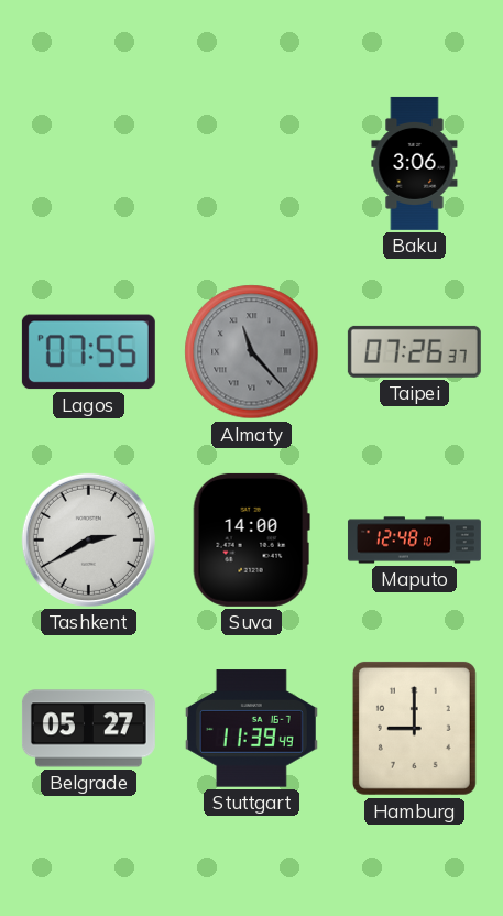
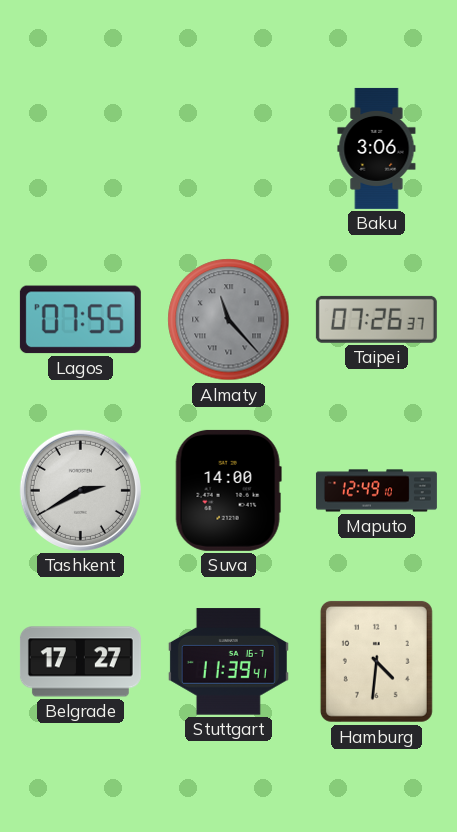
Maputo: 12:48 -> 12:49 (376, 491)
Belgrade: 05:27 -> 17:27 (80, 662)
Stuttgart: 11:39:49 -> 11:39:41 (228, 662)
Hamburg: 9:00 -> 4:31 (376, 661)
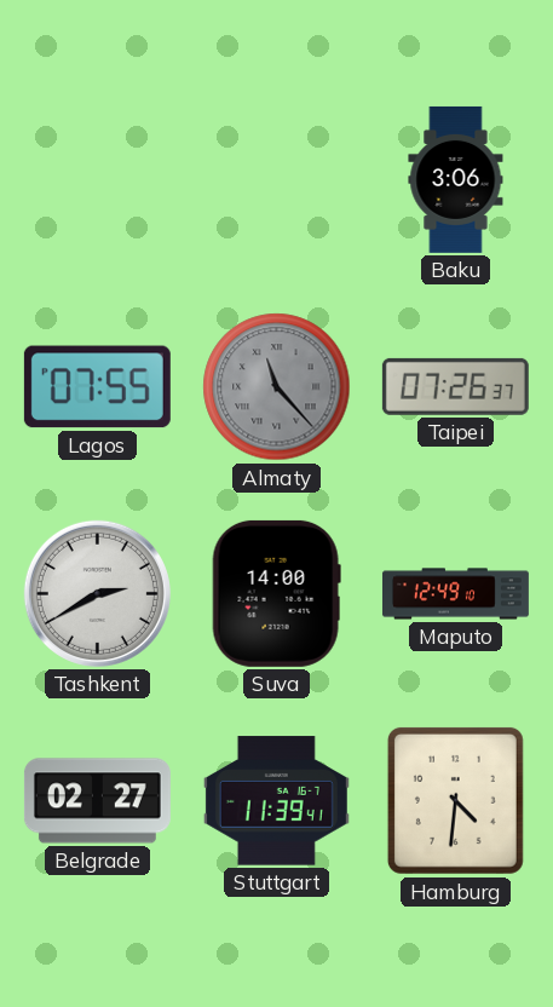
Belgrade: 17:27 -> 02:27 (97, 801)
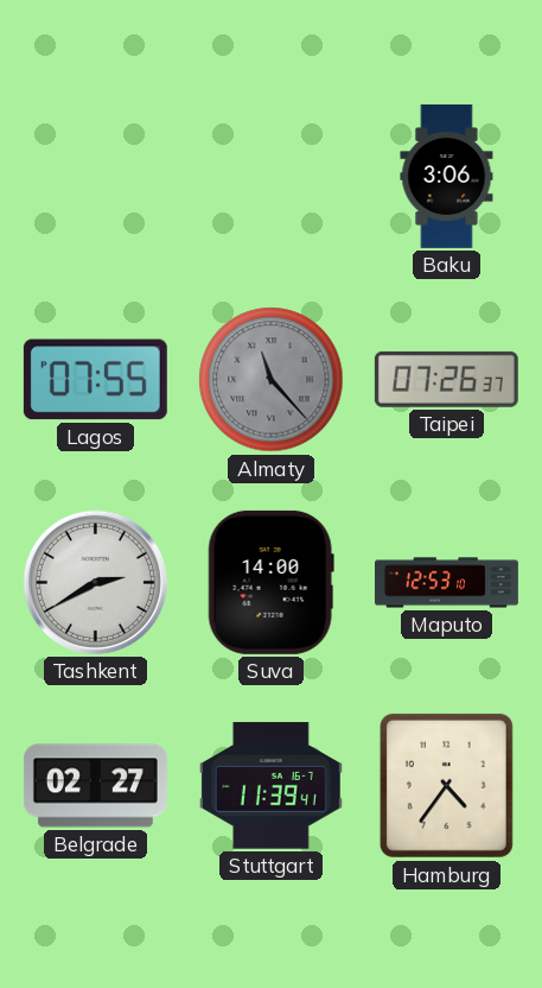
Maputo: 12:49 -> 12:53 (446, 583)
Hamburg: 4:31 -> 4:36 (446, 785)
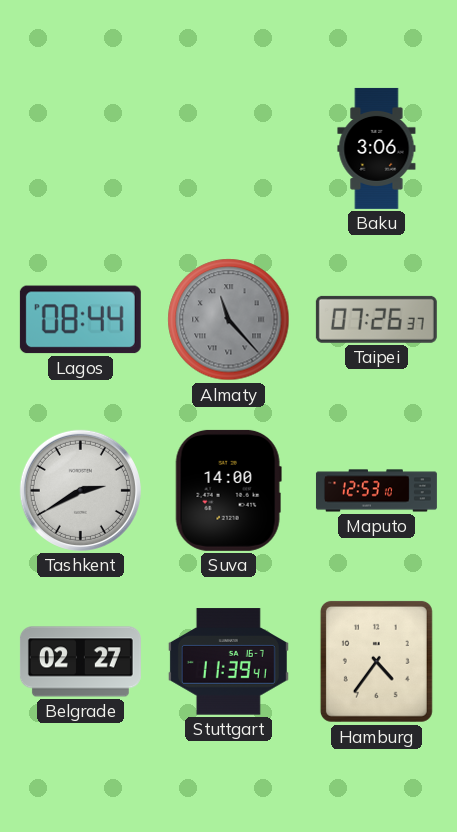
Lagos: 07:55 -> 08:44 (80, 320)
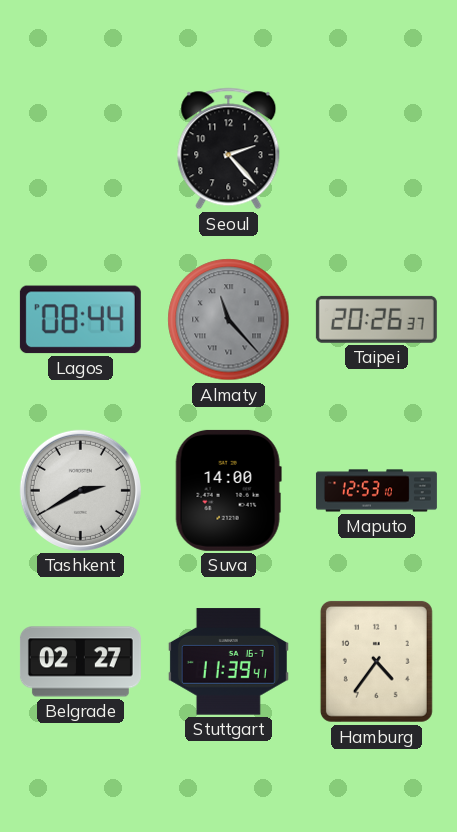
Seoul: none -> 2:23 (229, 149)
Baku: 3:06 -> none (377, 148)
Taipei: 07:26 -> 20:26 (376, 319)
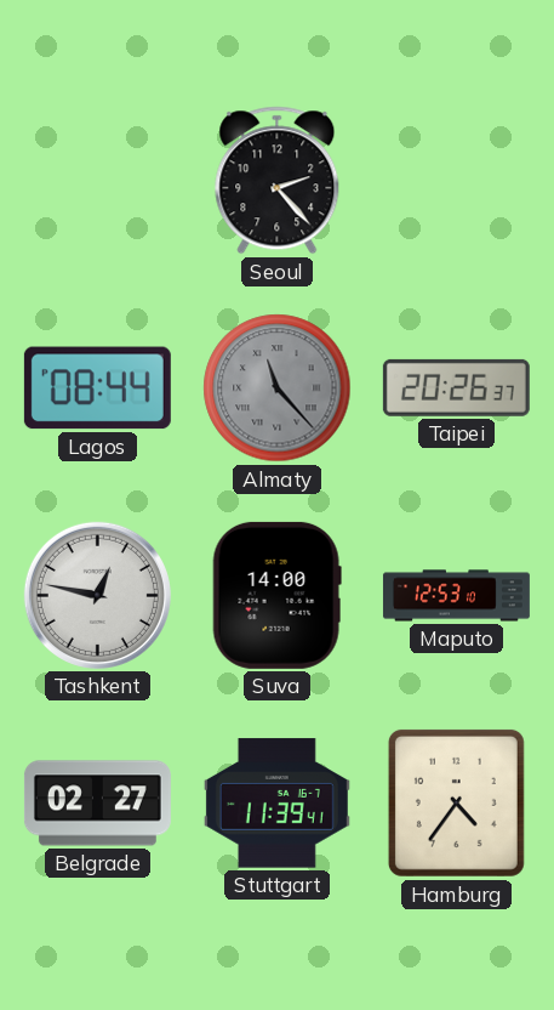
Tashkent: 2:40 -> 12:47 (97, 595)
